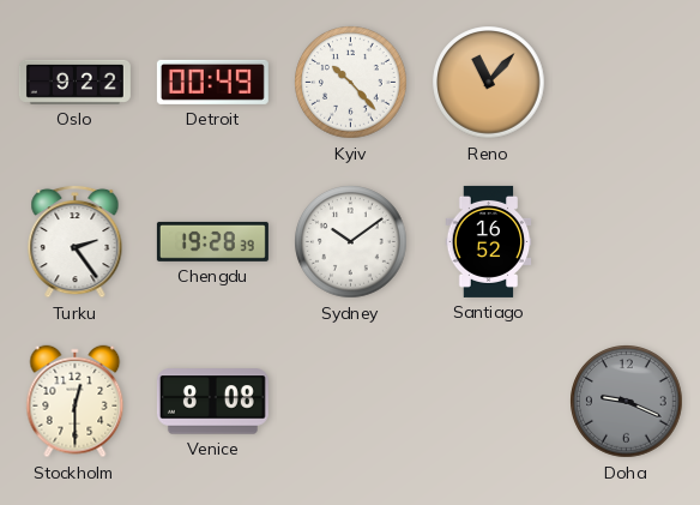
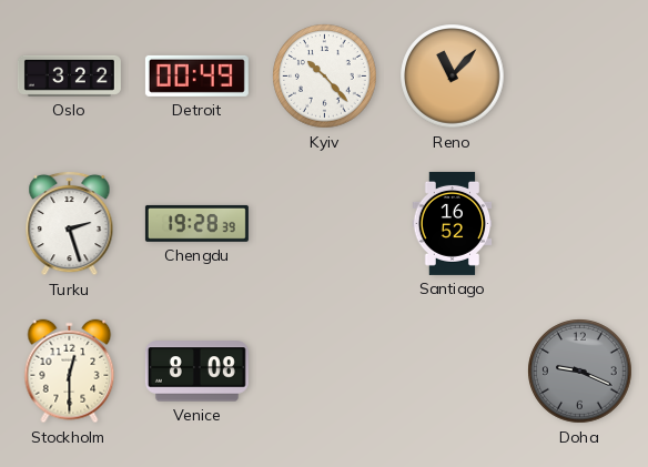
Oslo: 9:22 -> 3:22 (69, 75)
Turku: 2:24 -> 2:27 (70, 223)
Sydney: 10:09 -> none (351, 242)
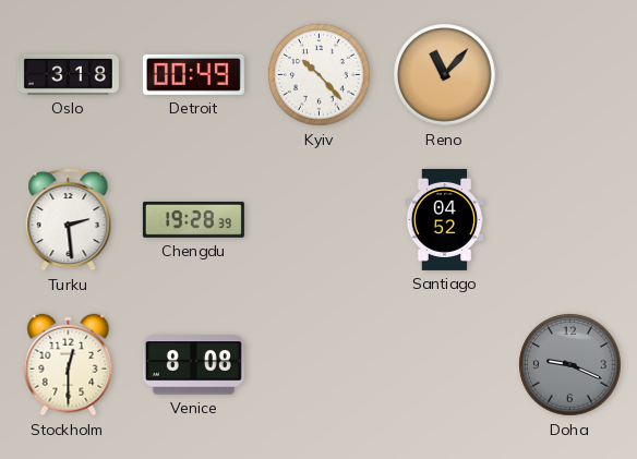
Oslo: 3:22 -> 3:18 (68, 74)
Turku: 2:27 -> 2:29 (69, 219)
Santiago: 16:52 -> 04:52 (445, 219)
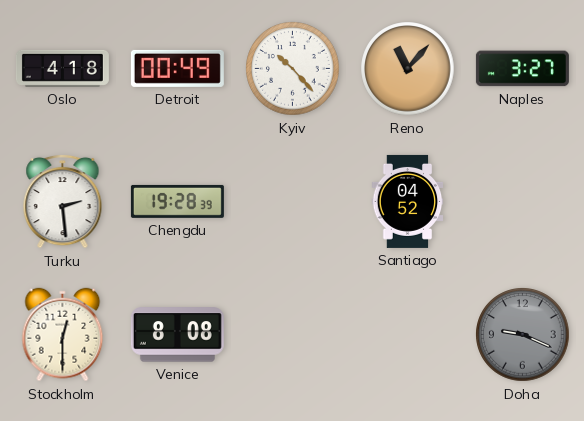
Oslo: 3:18 -> 4:18 (62, 68)
Naples: none -> 3:27 (522, 69)
